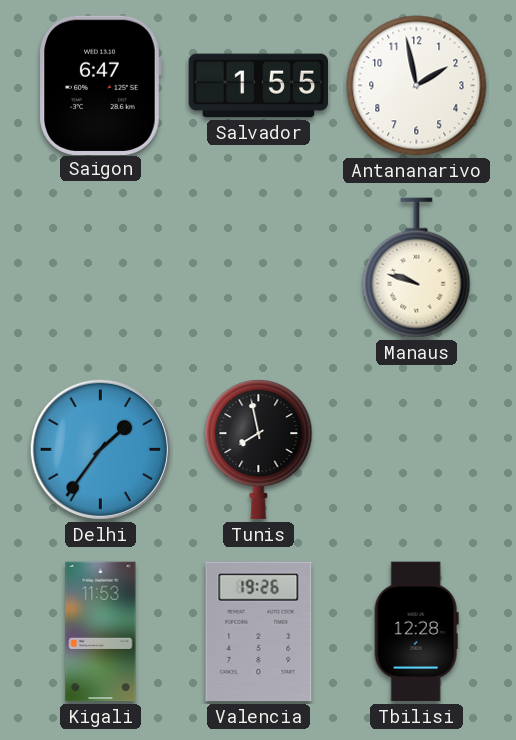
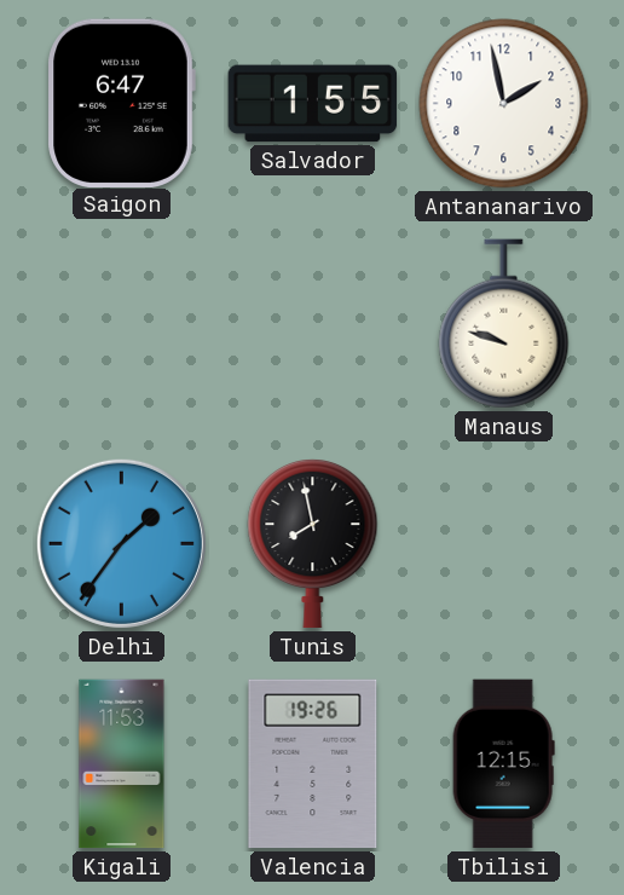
Tbilisi: 12:28 -> 12:15 (503, 764)
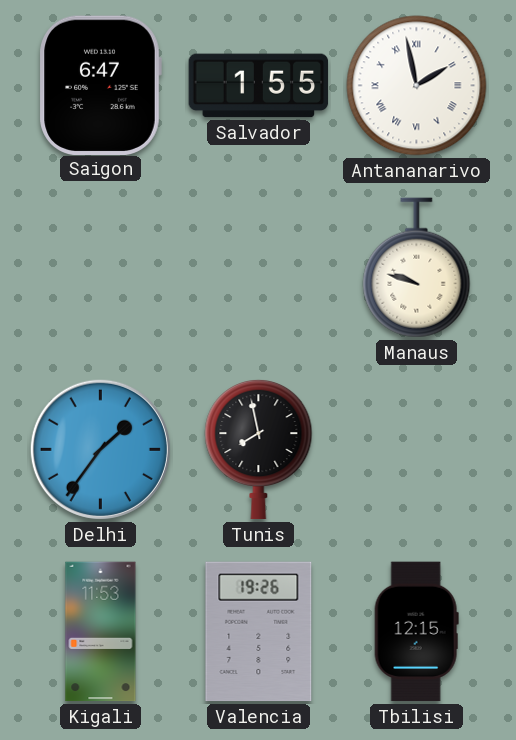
Antananarivo numerals: Arabic -> Roman (417, 86)
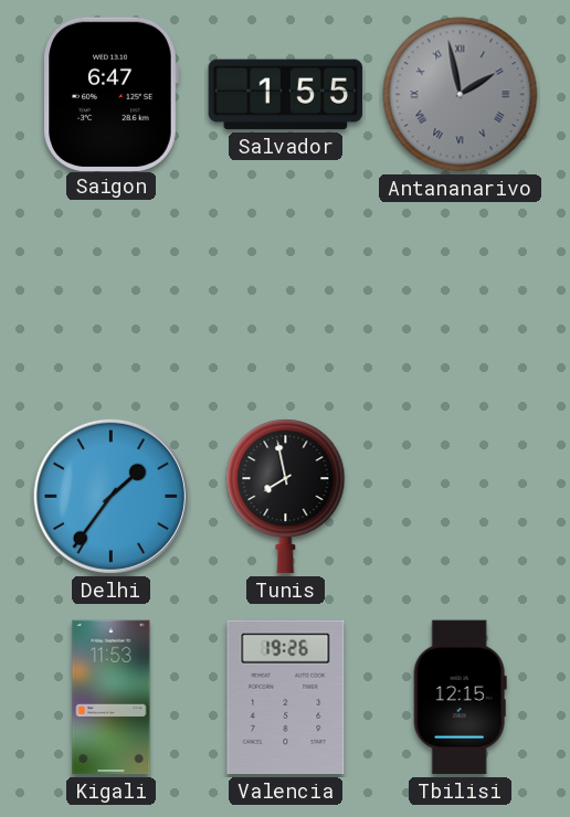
Antananarivo dial: white -> grey (461, 95)
Manaus: 9:48 -> none (417, 268)
